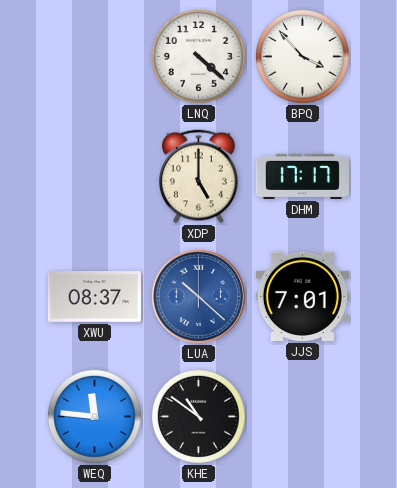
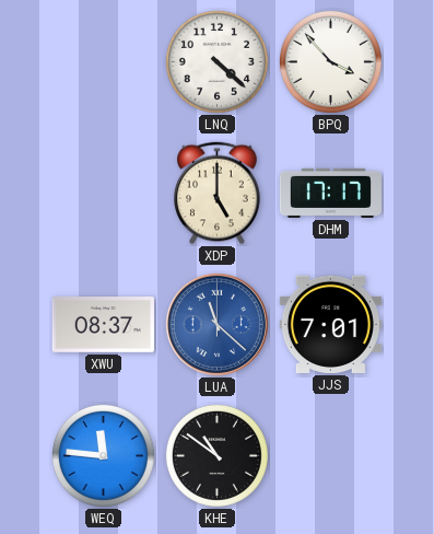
LUA: 10:22 -> 11:22 (216, 324)
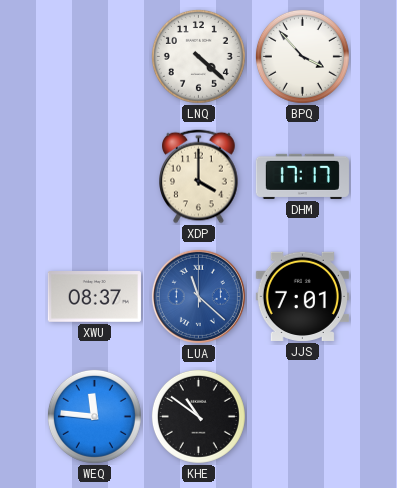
XDP: 5:00 -> 4:00 (199, 177)
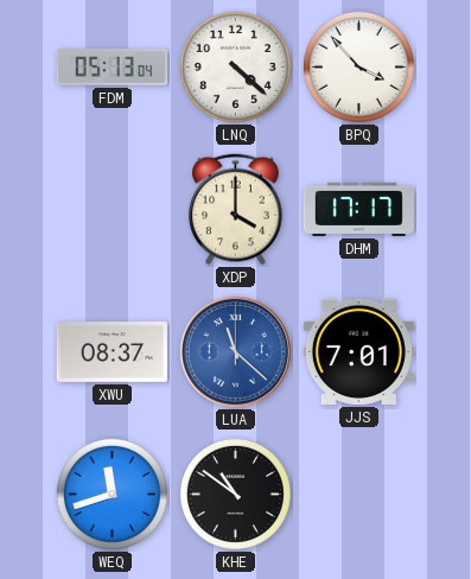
FDM: none -> 05:13 (112, 68)
WEQ: 11:46 -> 11:42 (112, 494)
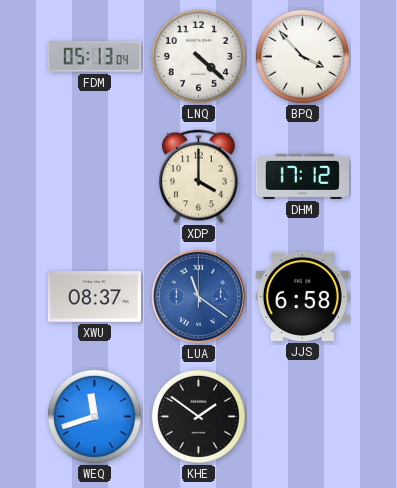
DHM: 17:17 -> 17:12 (302, 176)
LUA: 11:22 -> 11:21 (198, 296)
JJS: 7:01 -> 6:58 (302, 296)
KHE: 10:51 -> 1:51 (198, 416)
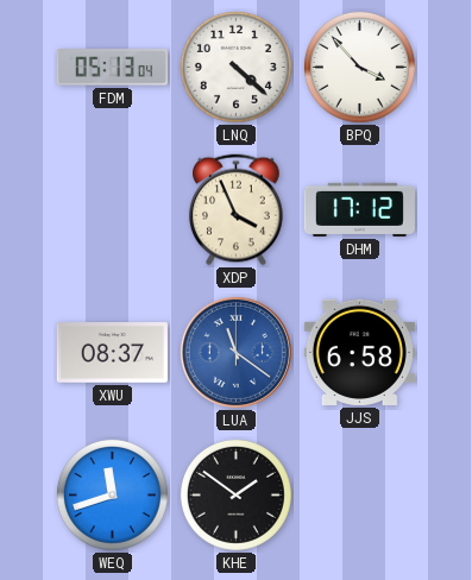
XDP: 4:00 -> 3:56 (237, 210)
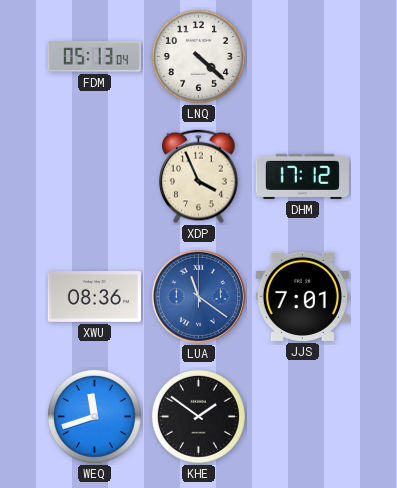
BPQ: 3:53 -> none (359, 67)
XWU: 08:37 -> 08:36 (94, 297)
JJS: 6:58 -> 7:01 (302, 296)
